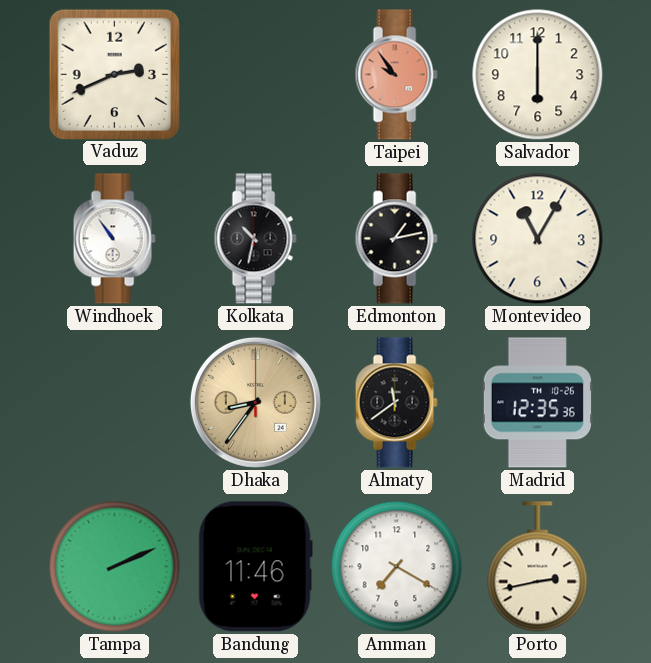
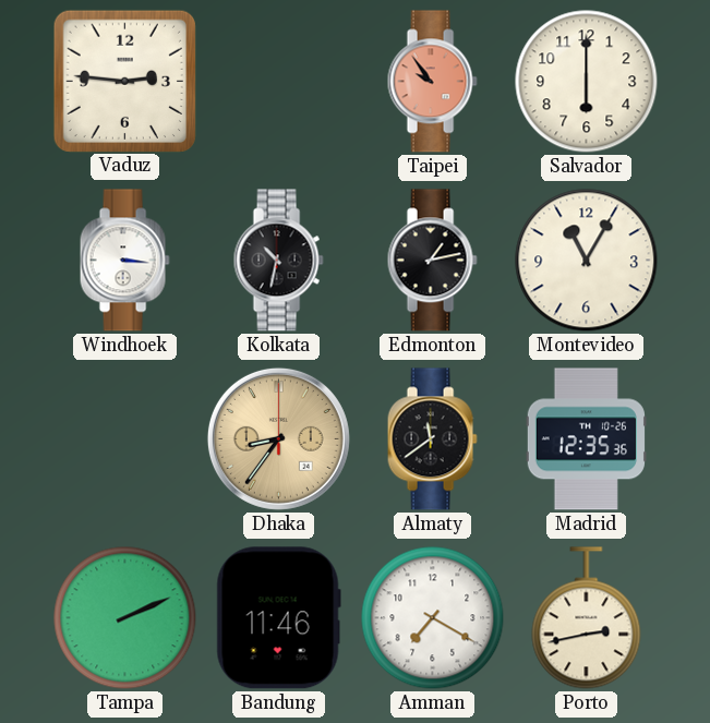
Vaduz: 2:41 -> 2:46 (124, 81)
Windhoek: 10:54 -> 3:16 (124, 261)
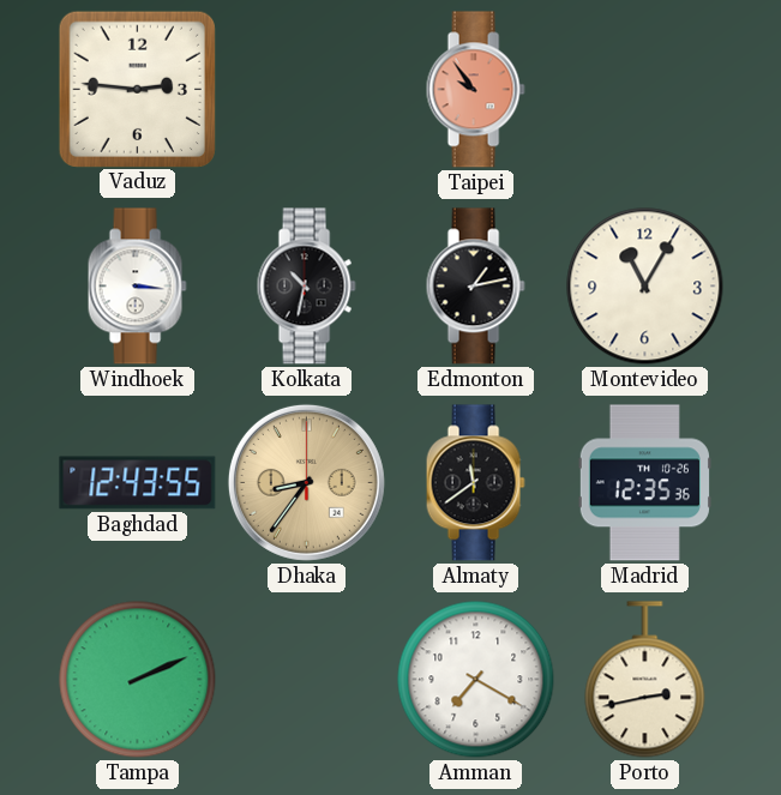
Salvador: 6:00 -> none (587, 82)
Baghdad: none -> 12:43 (138, 483)
Bandung: 11:46 -> none (278, 618)
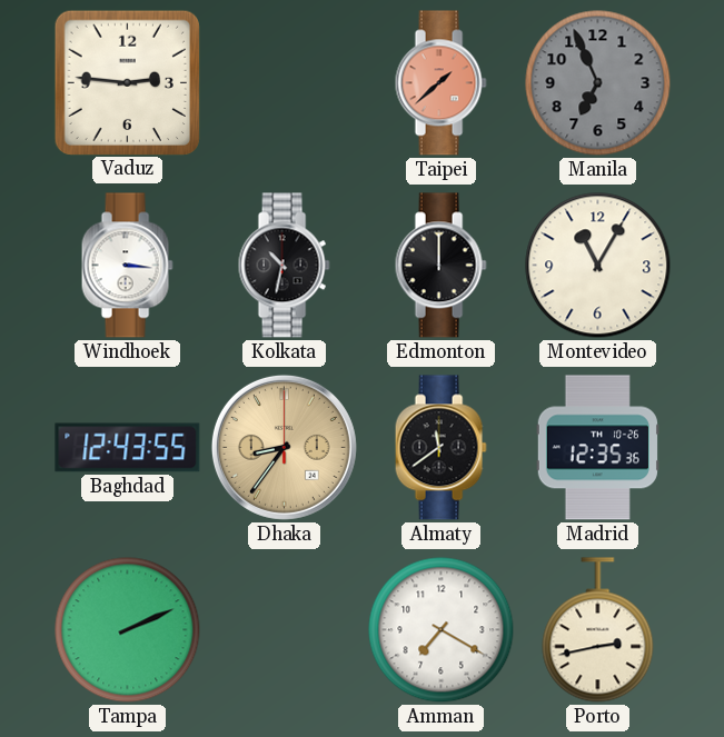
Taipei: 9:54 -> 1:38 (440, 83)
Manila: none -> 6:56 (598, 83)
Edmonton: 1:13 -> 12:00 (440, 266)
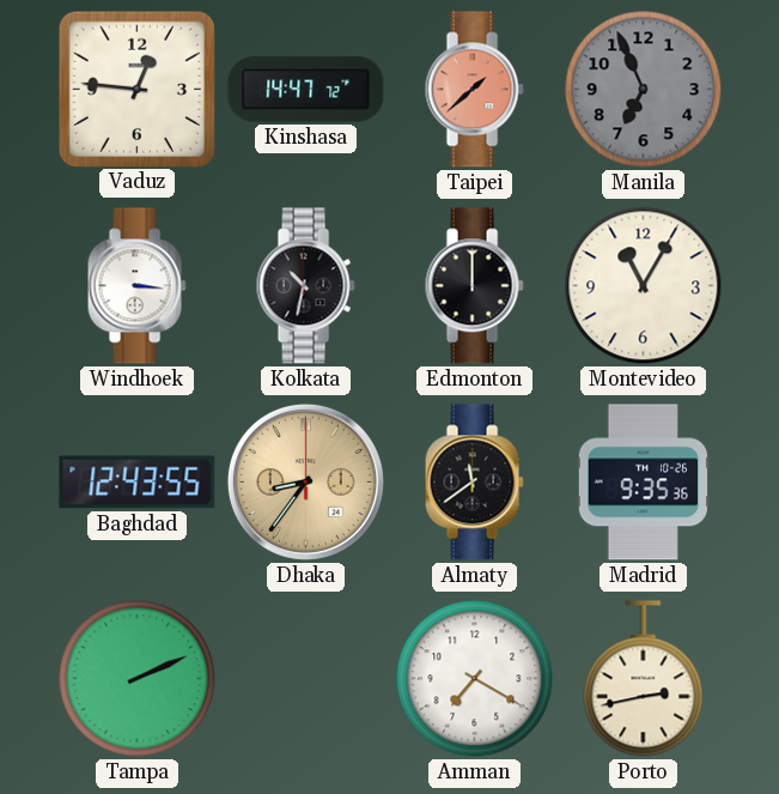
Vaduz: 2:46 -> 12:46 (136, 89)
Kinshasa: none -> 14:47 (306, 90)
Madrid: 12:35 -> 9:35 (643, 483)
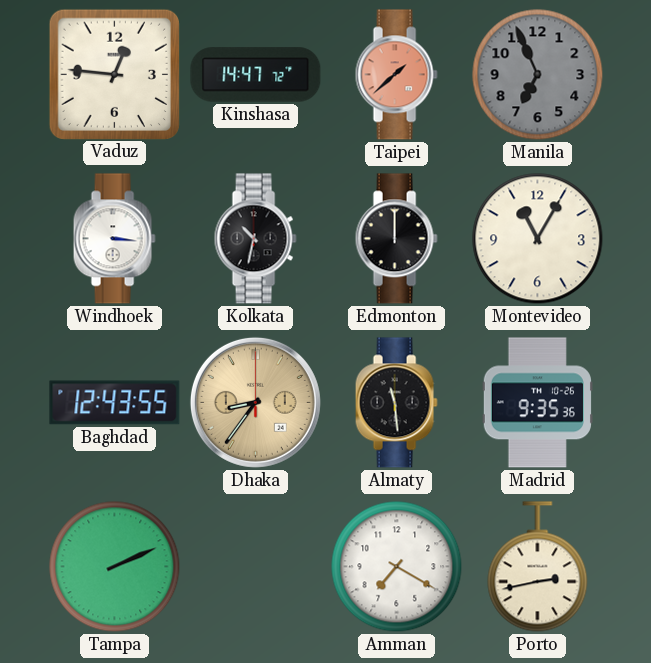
Almaty: 11:39 -> 11:29 (396, 403)
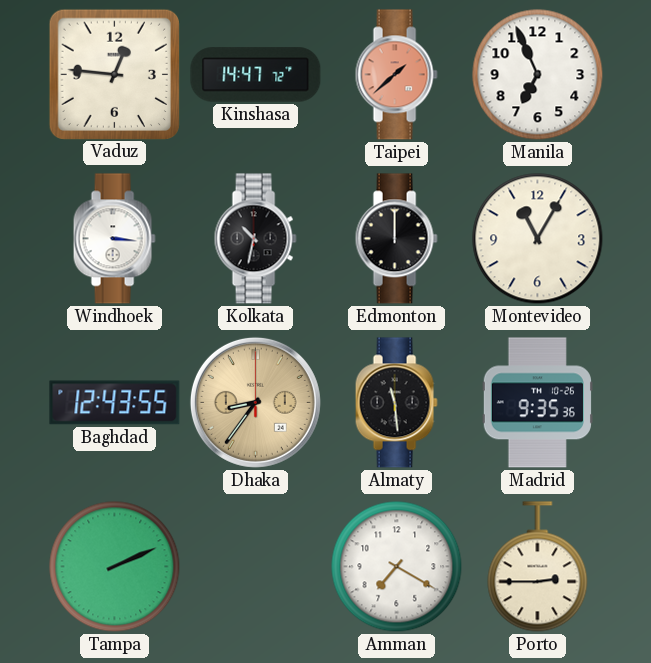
Manila dial: grey -> white (538, 75)
Porto: 2:43 -> 2:45 (538, 567)
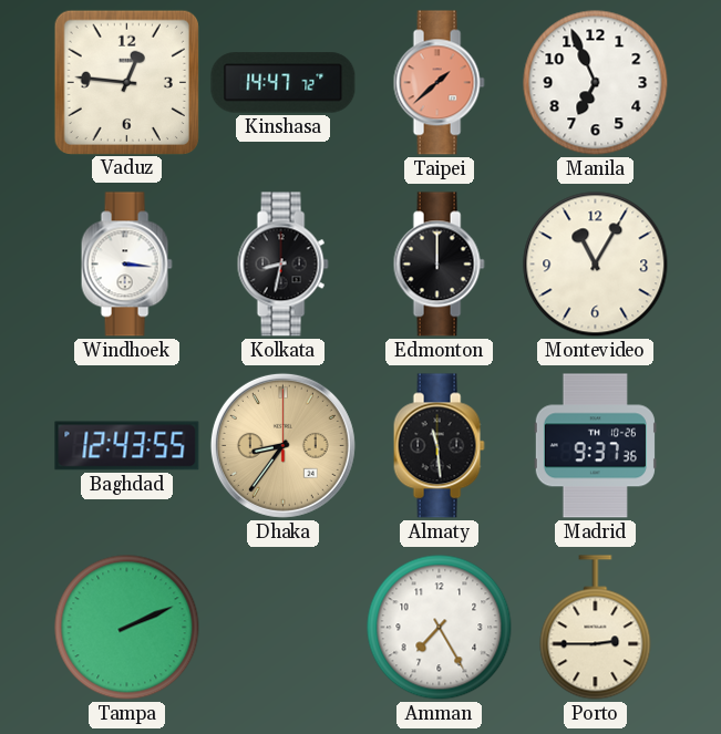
Kolkata: 10:32 -> 8:32 (282, 265)
Madrid: 9:35 -> 9:37 (595, 446)
Amman: 7:20 -> 7:25 (440, 628)
